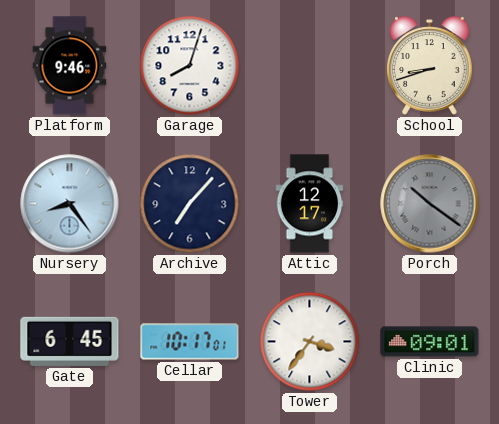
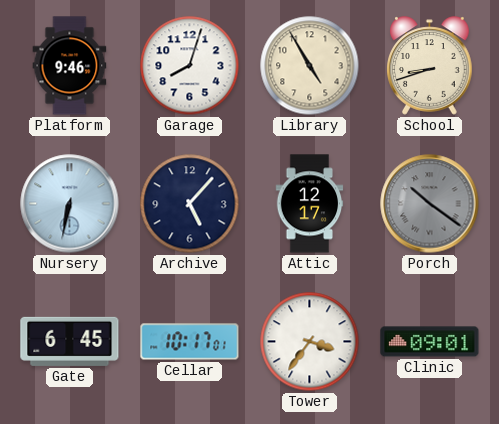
Library: none -> 4:55 (310, 66)
Nursery: 8:24 -> 6:32 (70, 204)
Archive: 7:07 -> 5:07 (190, 204)
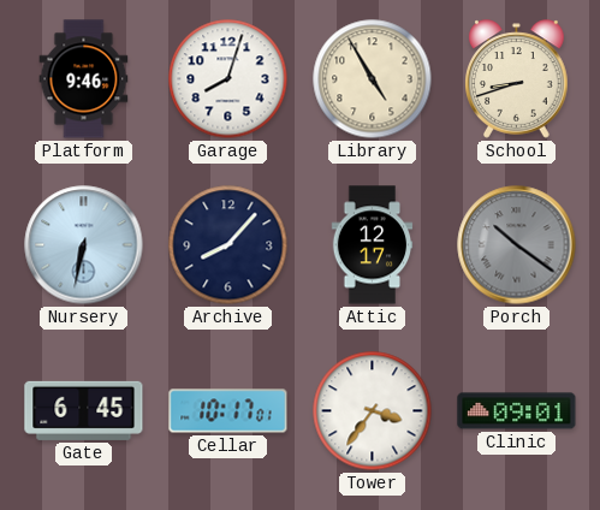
Archive: 5:07 -> 8:07 (228, 245)
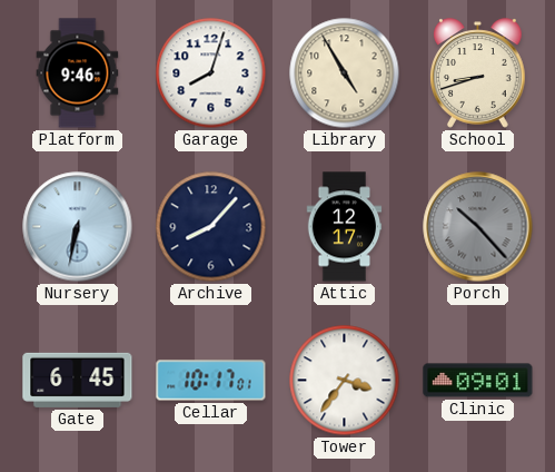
Porch: 10:21 -> 10:23 (478, 227)
